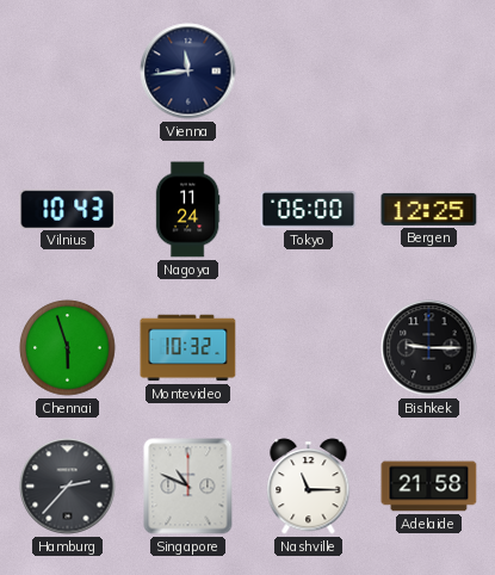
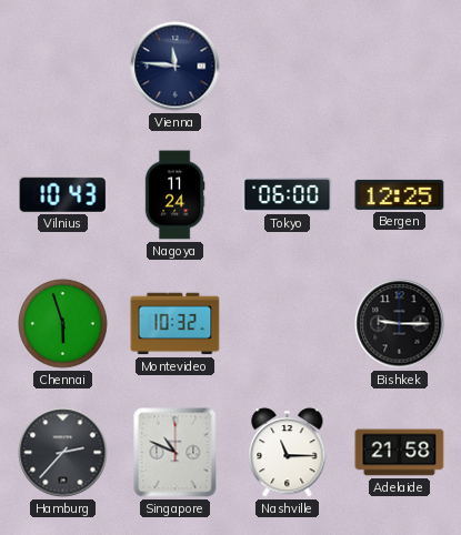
Vienna: 11:44 -> 11:46 (176, 67)
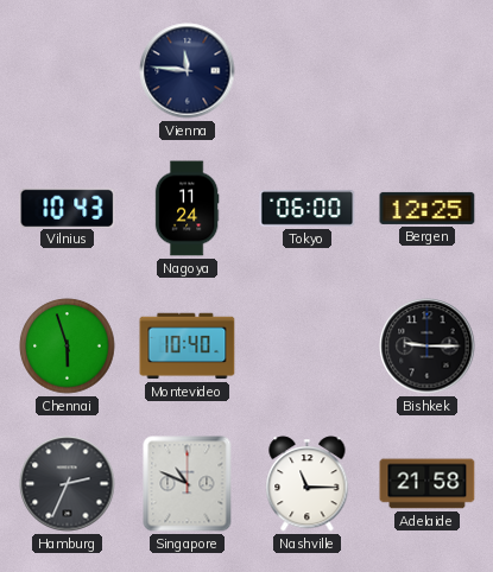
Montevideo: 10:32 -> 10:40 (188, 347)
Hamburg: 2:37 -> 2:34 (68, 484)
